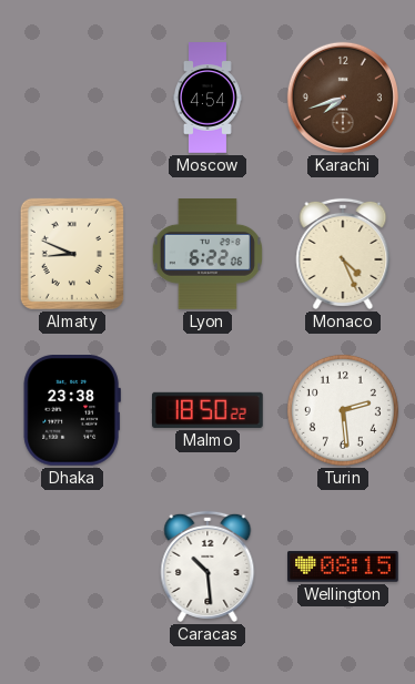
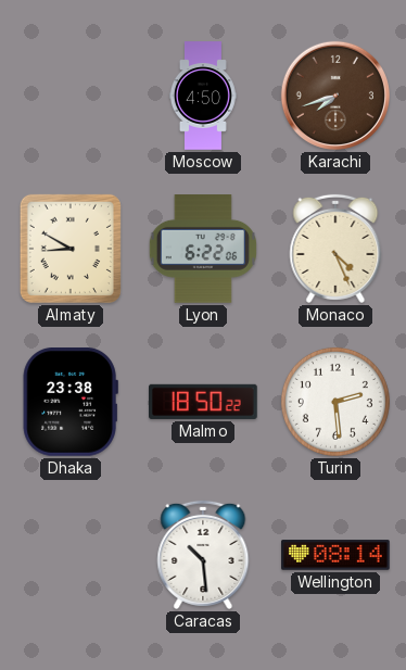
Moscow: 4:54 -> 4:50 (203, 96)
Almaty: 8:49 -> 8:50 (71, 249)
Wellington: 08:15 -> 08:14 (335, 555)
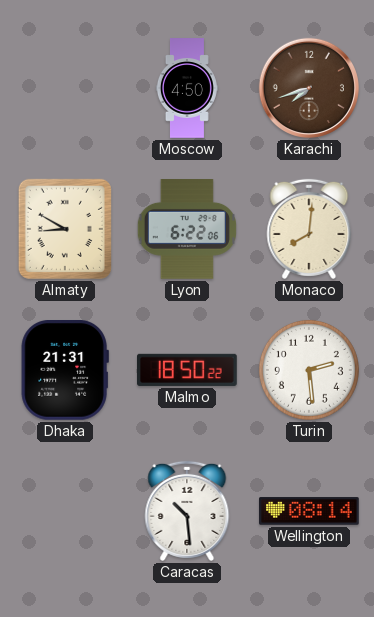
Monaco: 4:26 -> 8:01 (309, 229)
Dhaka: 23:38 -> 21:31 (65, 371)
